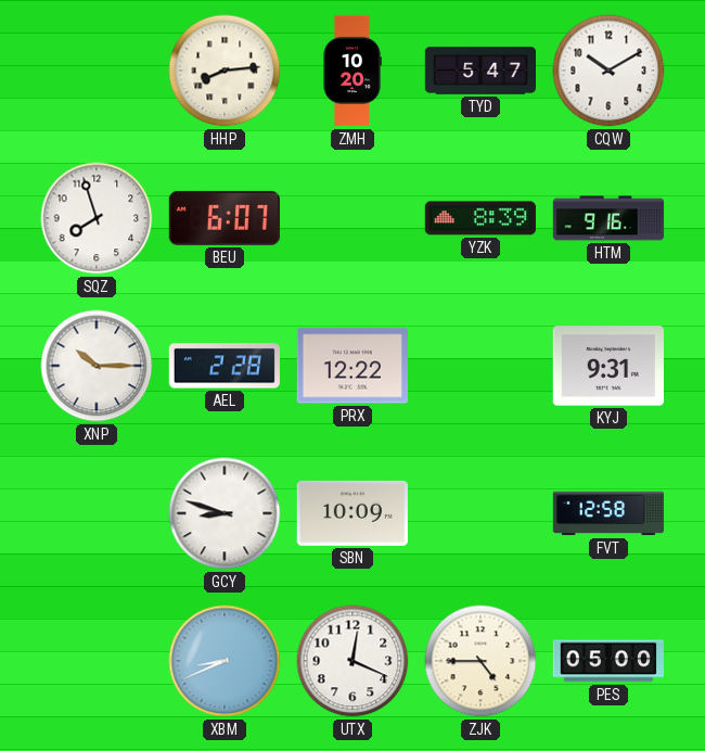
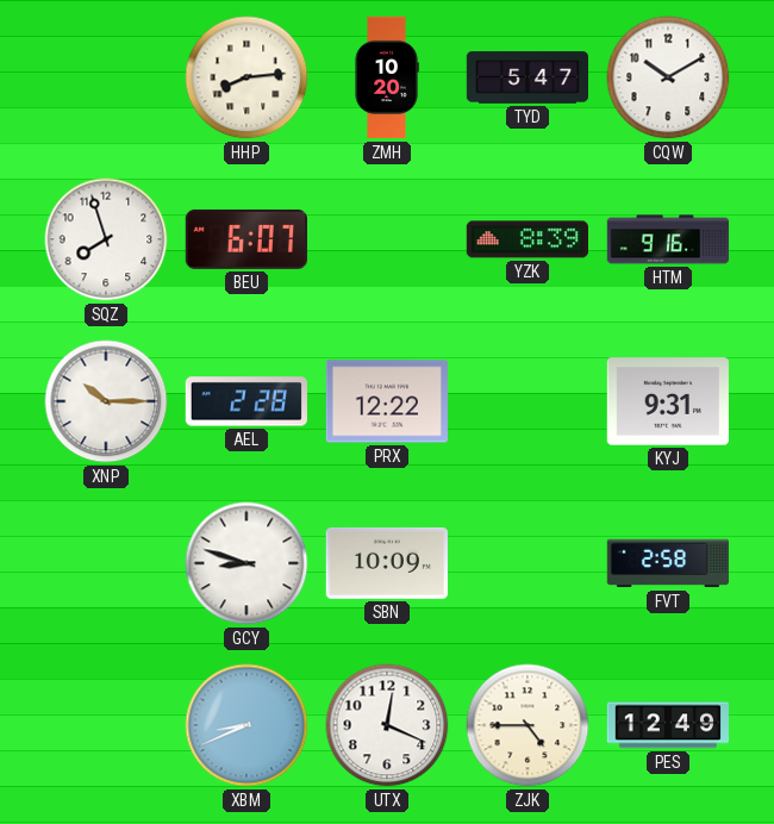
FVT: 12:58 -> 2:58 (667, 563)
PES: 05:00 -> 12:49 (667, 725)
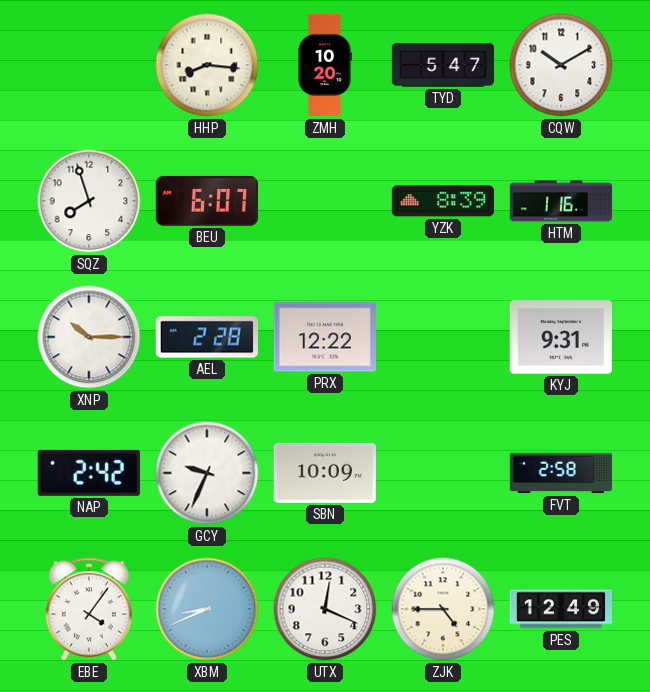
HHP: 8:14 -> 8:16 (207, 65)
HTM: 9:16 -> 1:16 (561, 201)
NAP: none -> 2:42 (89, 473)
GCY: 8:48 -> 9:34 (207, 473)
EBE: none -> 4:06 (89, 609)
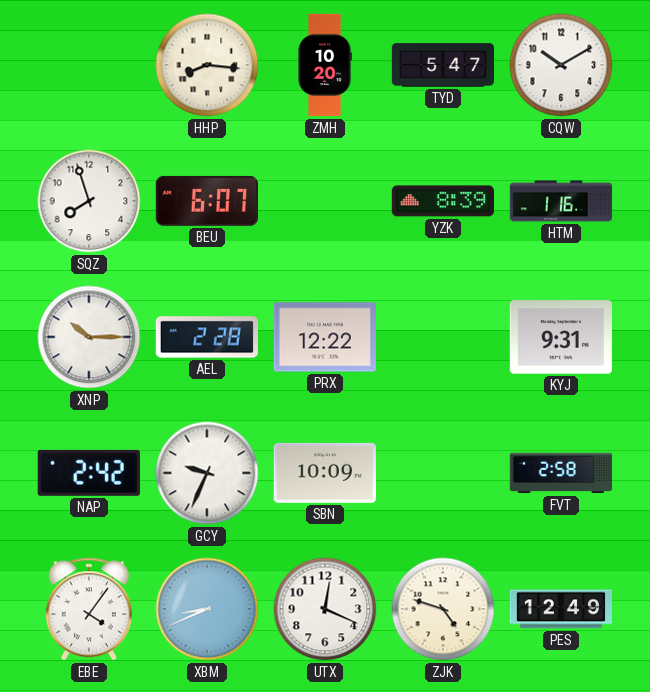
ZJK: 4:45 -> 4:48 (443, 609)
